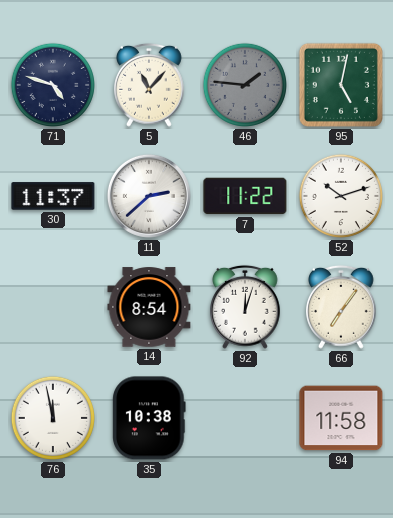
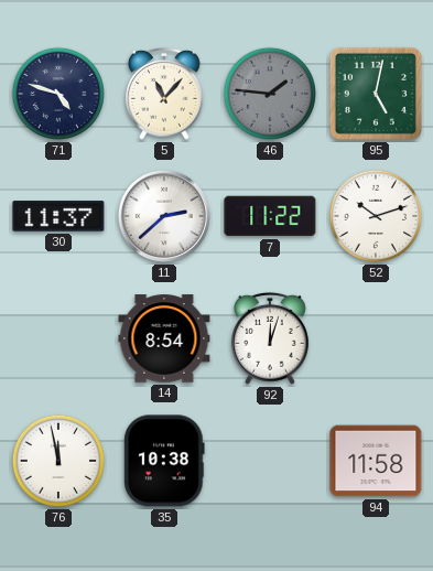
66: 7:06 -> none (342, 307)
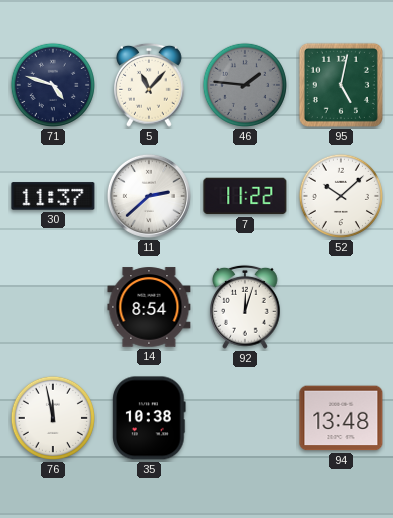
52: 10:12 -> 10:08 (341, 196)
94: 11:58 -> 13:48 (341, 418)
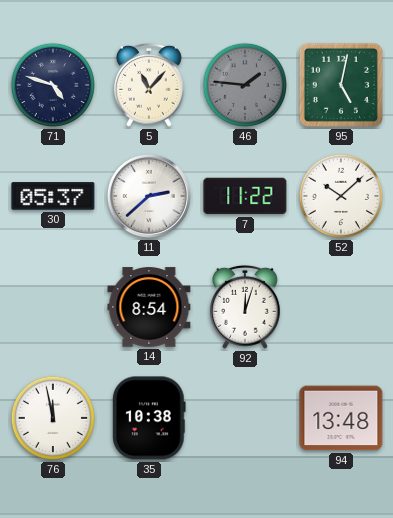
30: 11:37 -> 05:37 (53, 196)
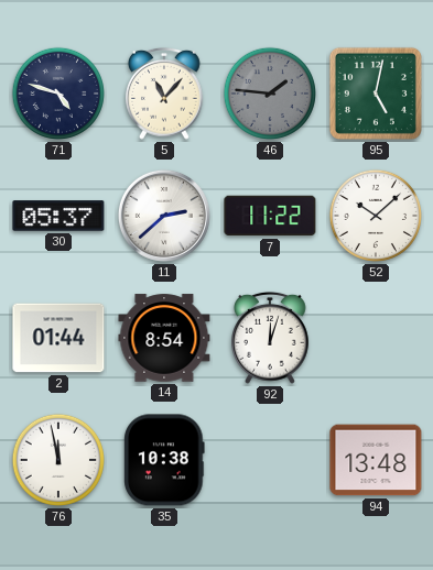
2: none -> 01:44 (58, 338)
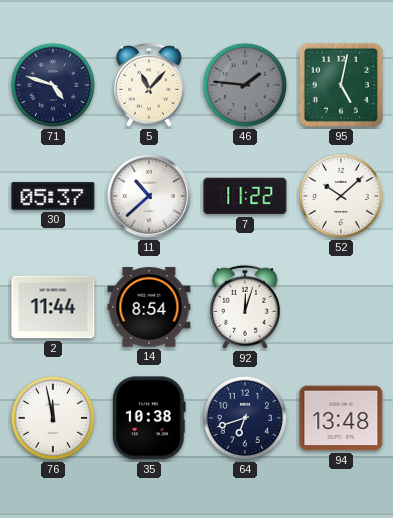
11: 2:38 -> 10:38 (149, 196)
2: 01:44 -> 11:44 (53, 307)
64: none -> 6:42 (245, 418)
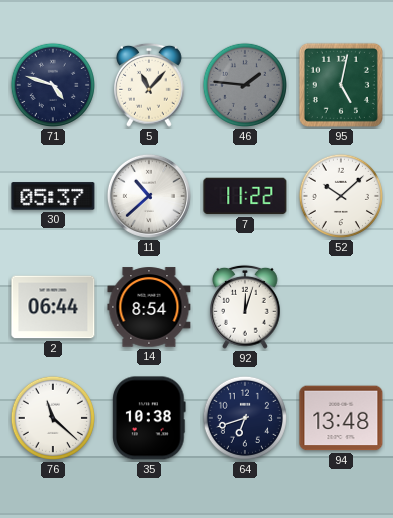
2: 11:44 -> 06:44 (53, 307)
76: 11:58 -> 11:22 (53, 418)
